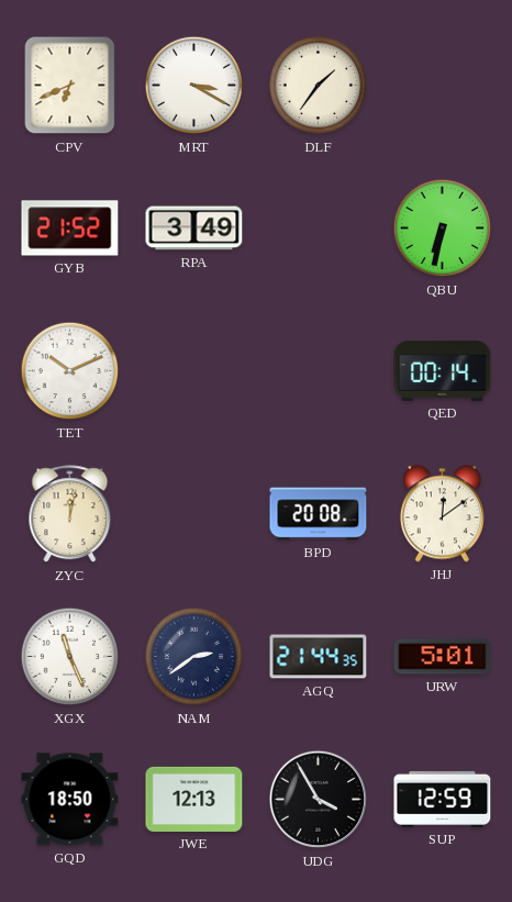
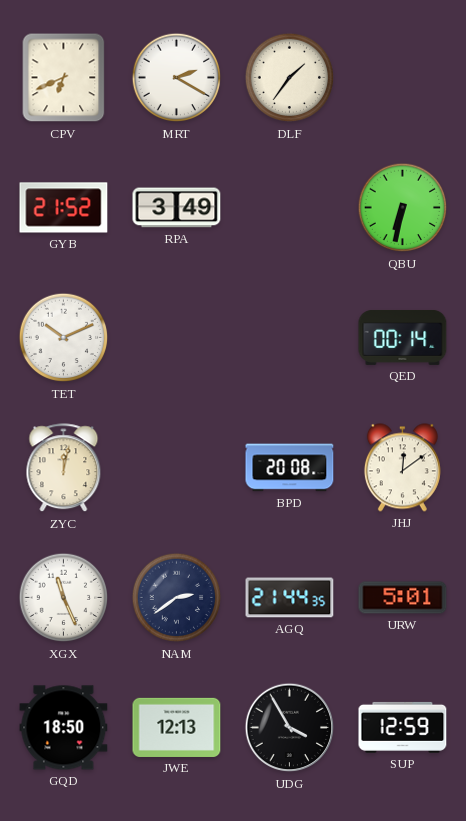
MRT: 3:20 -> 2:20 (177, 78)
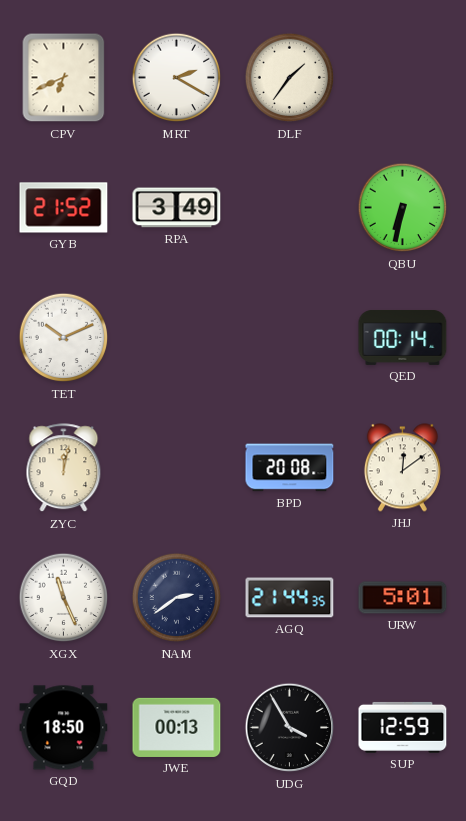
JWE: 12:13 -> 00:13 (177, 727)
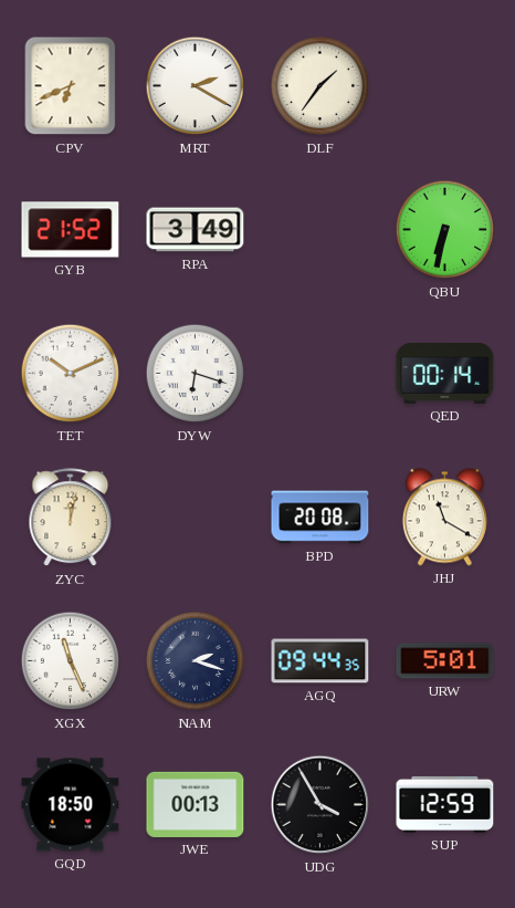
DYW: none -> 6:18 (196, 374)
JHJ: 12:09 -> 11:20 (444, 518)
NAM: 2:39 -> 2:18 (196, 661)
AGQ: 21:44 -> 09:44 (320, 661)
